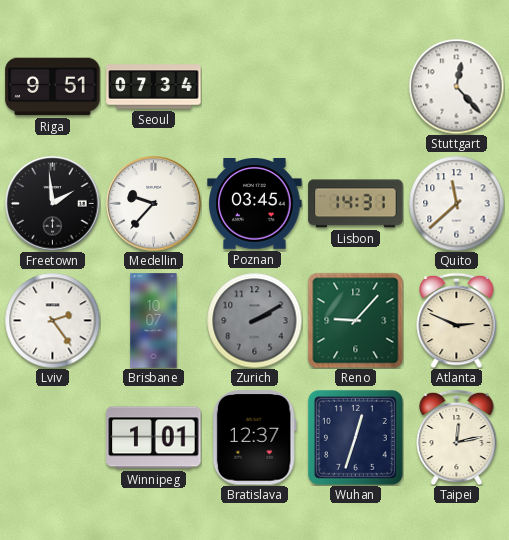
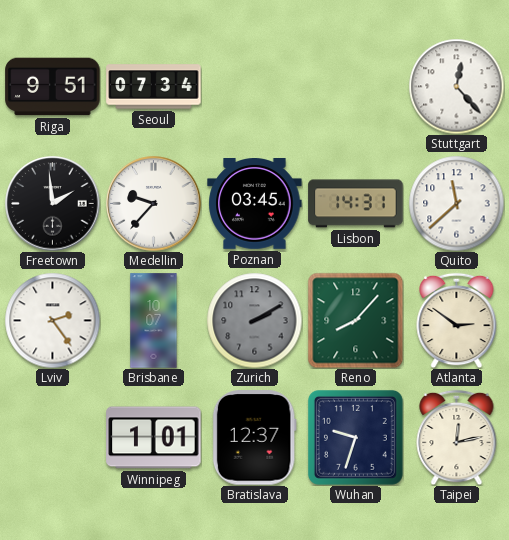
Reno: 9:07 -> 8:07 (355, 320)
Atlanta: 2:49 -> 2:51 (457, 320)
Wuhan: 12:33 -> 9:33 (355, 437)
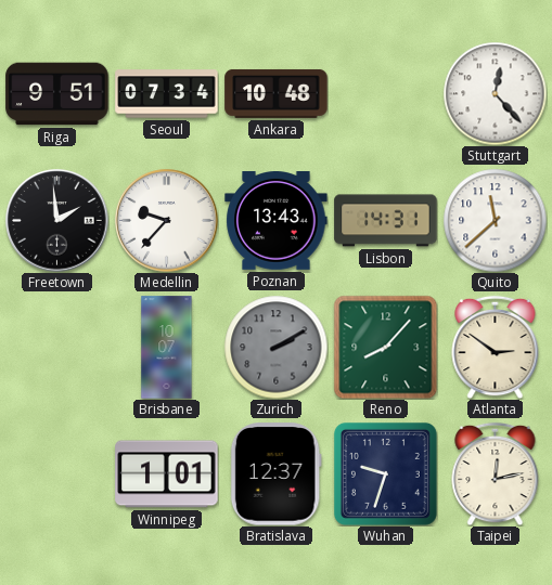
Ankara: none -> 10:48 (277, 93)
Poznan: 03:45 -> 13:43 (277, 221)
Lviv: 2:24 -> none (52, 320)
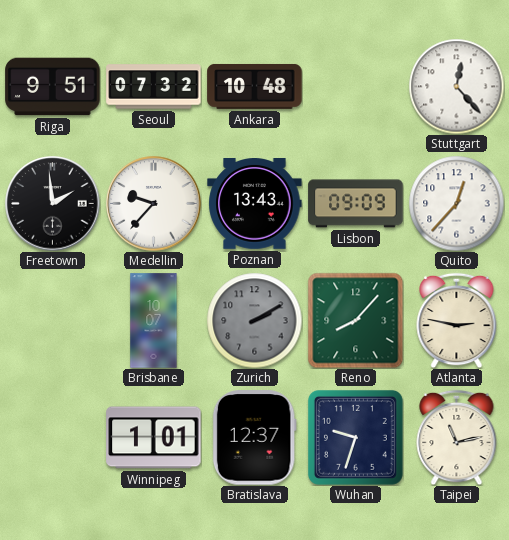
Seoul: 07:34 -> 07:32 (154, 87)
Lisbon: 14:31 -> 09:09 (356, 204)
Quito: 11:38 -> 12:37 (456, 203)
Atlanta: 2:51 -> 2:47 (457, 320)
Taipei: 12:13 -> 11:13 (457, 437)
